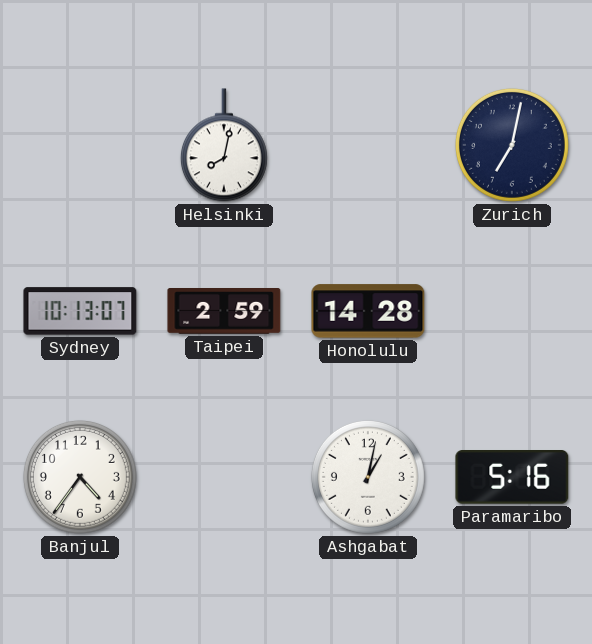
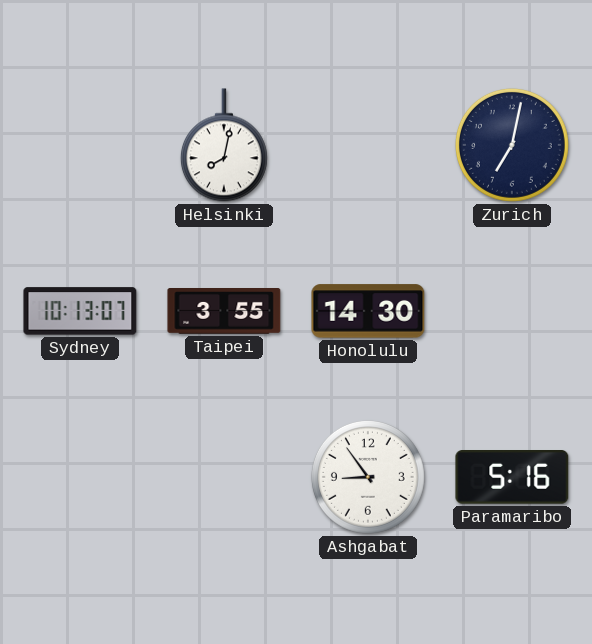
Taipei: 2:59 -> 3:55 (224, 312)
Honolulu: 14:28 -> 14:30 (368, 311)
Banjul: 4:36 -> none (80, 477)
Ashgabat: 1:02 -> 8:54 (368, 477)
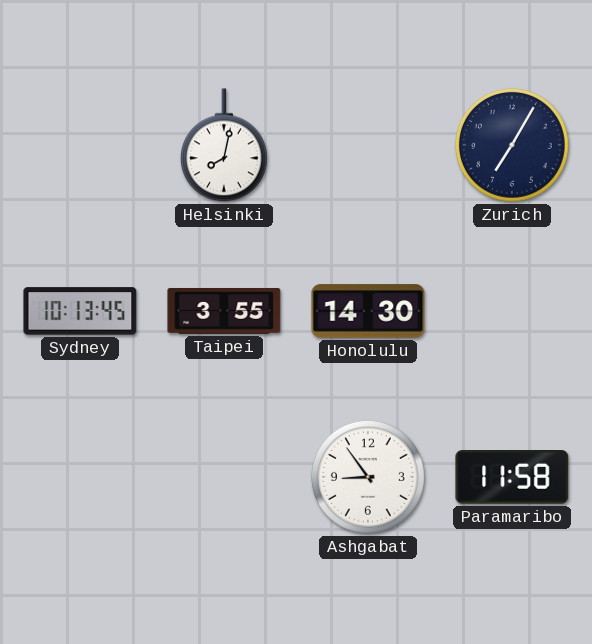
Zurich: 7:02 -> 7:05 (512, 145)
Sydney: 10:13:07 -> 10:13:45 (80, 311)
Paramaribo: 5:16 -> 11:58 (512, 478)
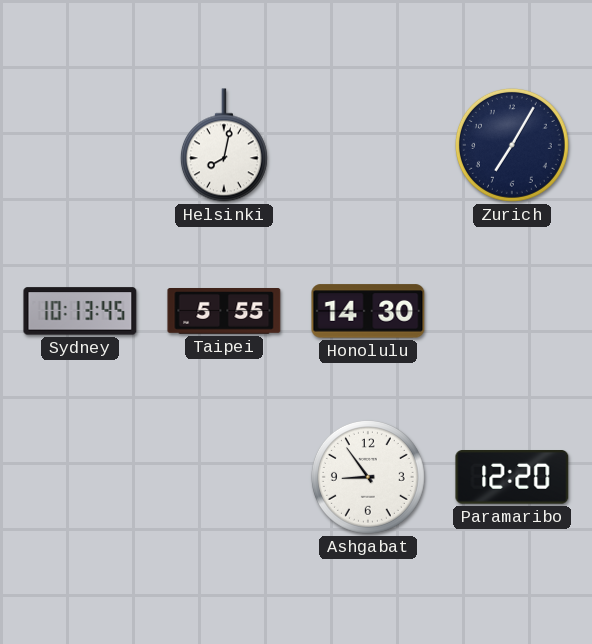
Taipei: 3:55 -> 5:55 (224, 312)
Paramaribo: 11:58 -> 12:20 (512, 478)
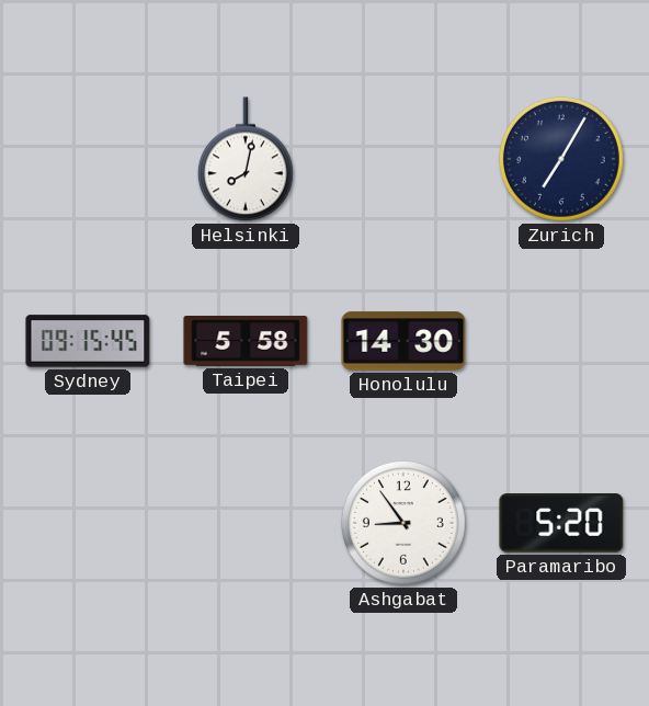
Sydney: 10:13 -> 09:15 (88, 341)
Taipei: 5:55 -> 5:58 (246, 342)
Paramaribo: 12:20 -> 5:20 (561, 524)
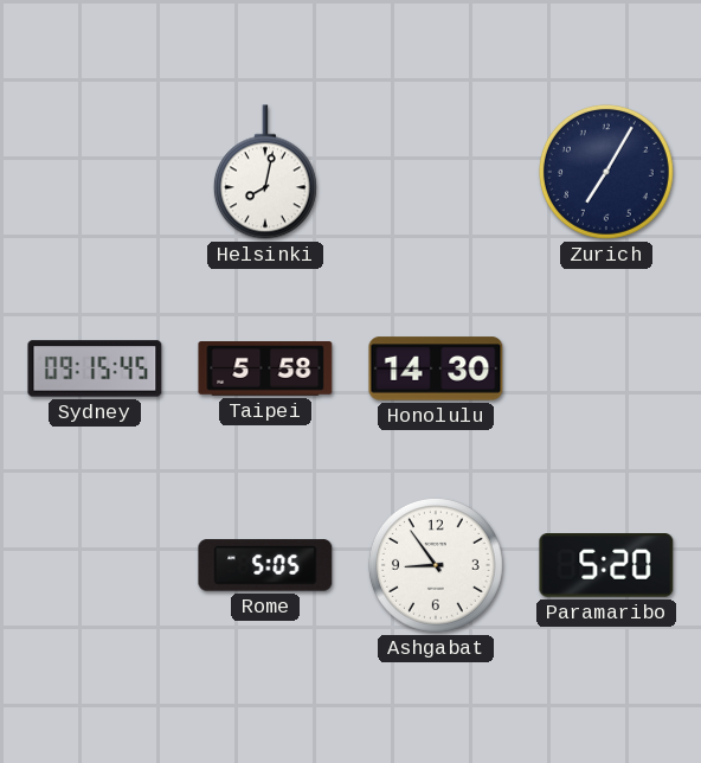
Rome: none -> 5:05 (265, 565)
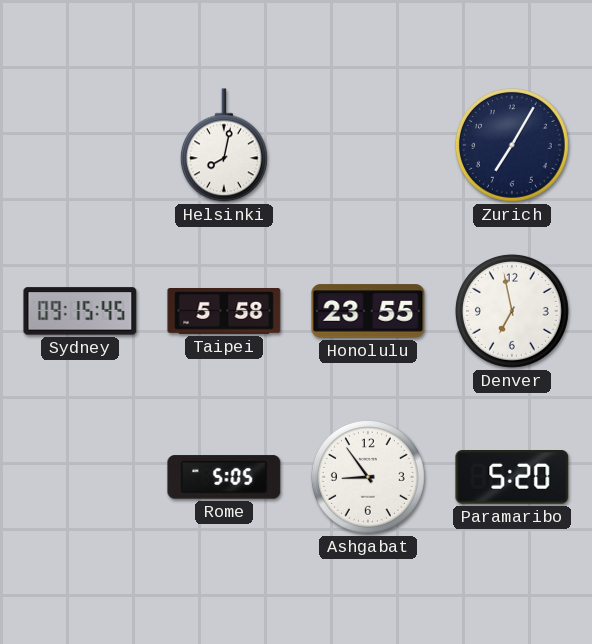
Honolulu: 14:30 -> 23:55 (368, 311)
Denver: none -> 6:58 (512, 311)
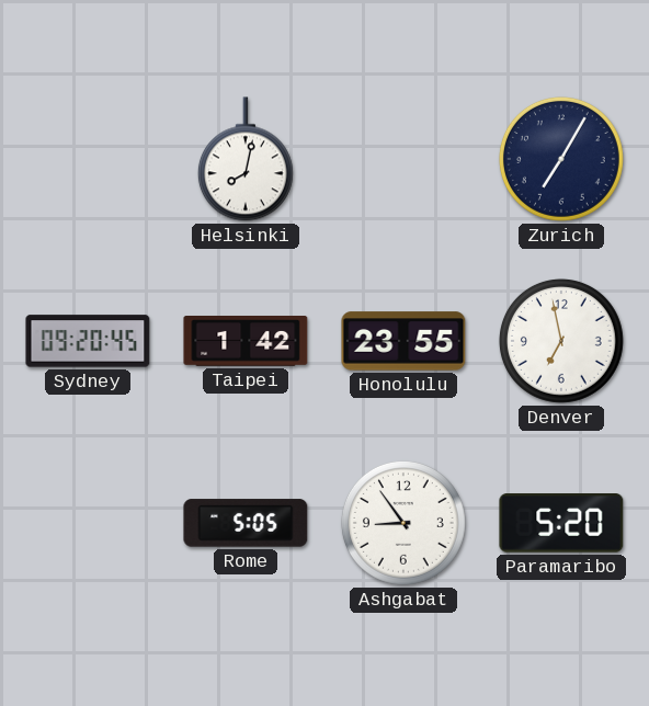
Sydney: 09:15 -> 09:20 (88, 341)
Taipei: 5:58 -> 1:42 (246, 342)
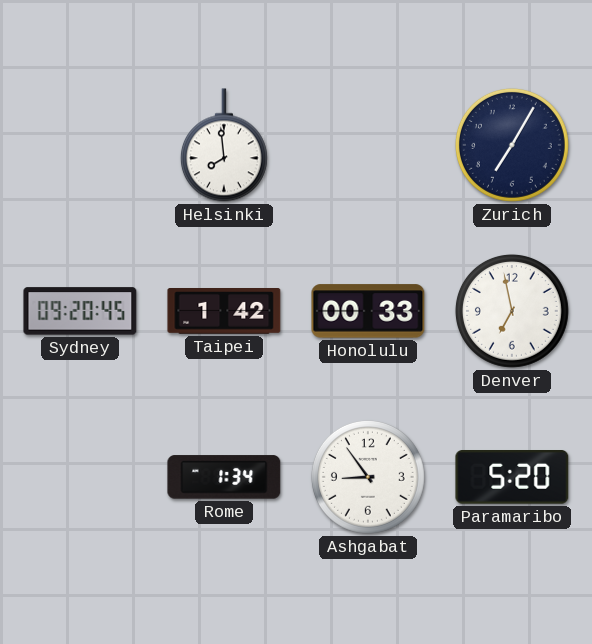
Helsinki: 8:02 -> 7:59 (224, 145)
Honolulu: 23:55 -> 00:33 (368, 311)
Rome: 5:05 -> 1:34 (224, 477)
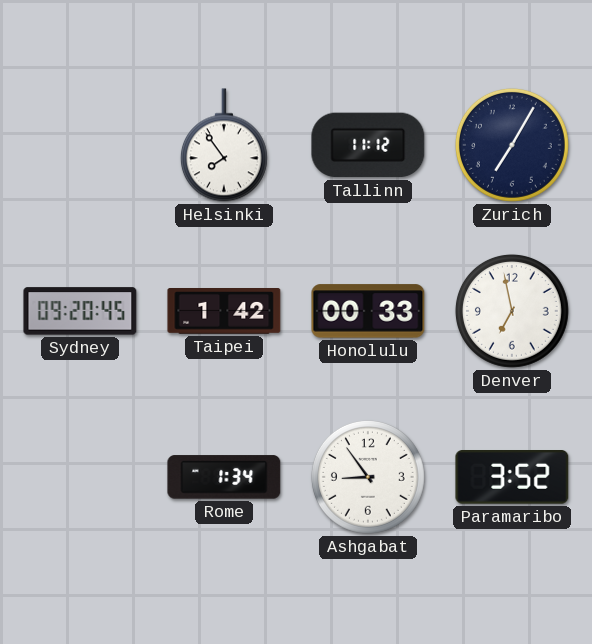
Helsinki: 7:59 -> 7:54 (224, 145)
Tallinn: none -> 11:12 (368, 145)
Paramaribo: 5:20 -> 3:52 (512, 478)
